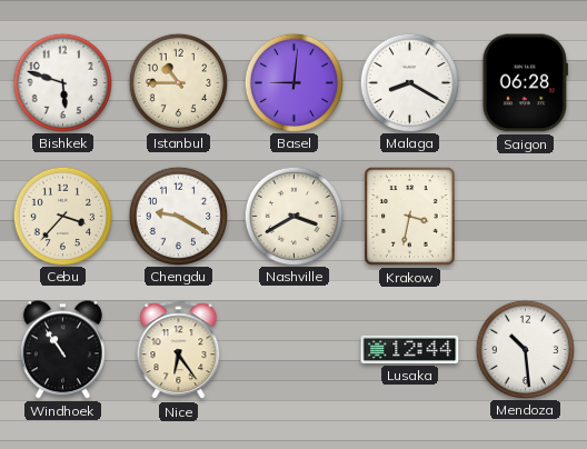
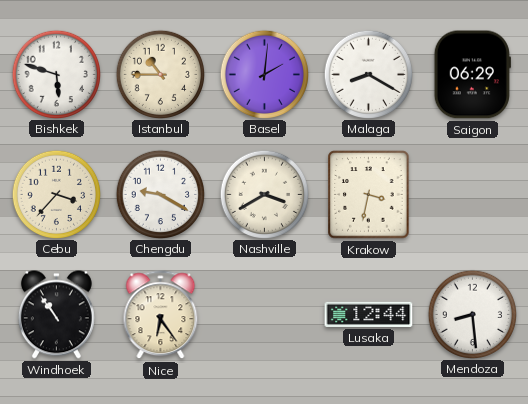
Basel: 9:01 -> 2:01 (264, 74)
Saigon: 06:28 -> 06:29 (472, 75)
Mendoza: 10:29 -> 8:29 (472, 314)
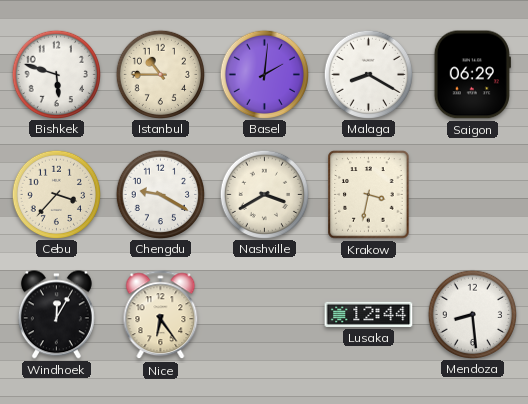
Windhoek: 10:54 -> 12:05 (56, 315)
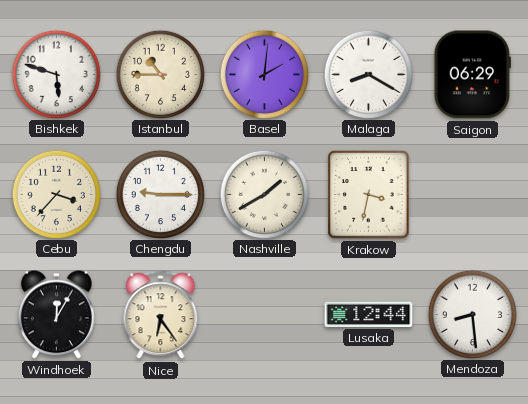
Chengdu: 9:20 -> 9:15 (160, 194)
Nashville: 3:40 -> 1:40 (264, 194)
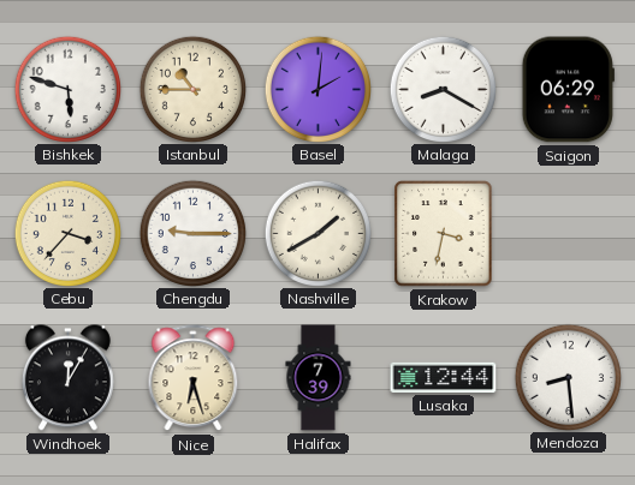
Nice: 6:24 -> 6:27 (194, 378)
Halifax: none -> 7:39 (319, 378)
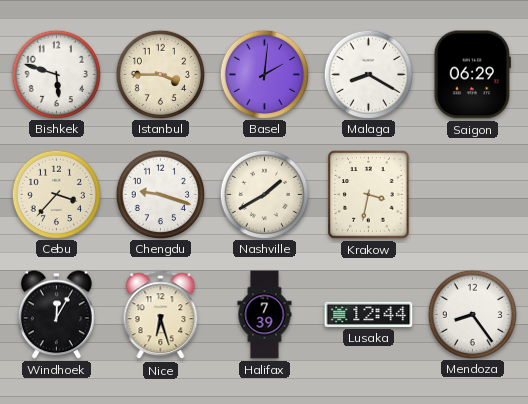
Istanbul: 10:45 -> 3:45 (160, 74)
Chengdu: 9:15 -> 9:18 (160, 194)
Mendoza: 8:29 -> 8:24 (472, 314)
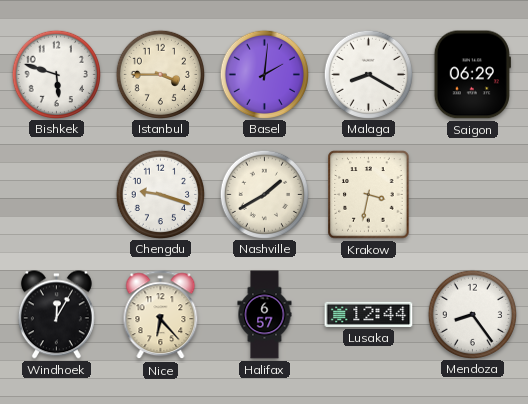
Cebu: 3:37 -> none (56, 194)
Nice: 6:27 -> 6:23 (161, 315)
Halifax: 7:39 -> 6:57 (265, 315)
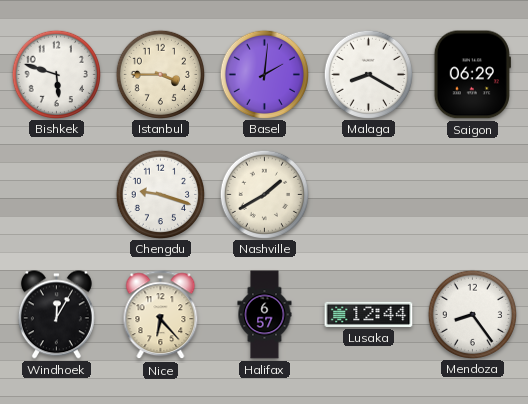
Krakow: 3:32 -> none (369, 195)
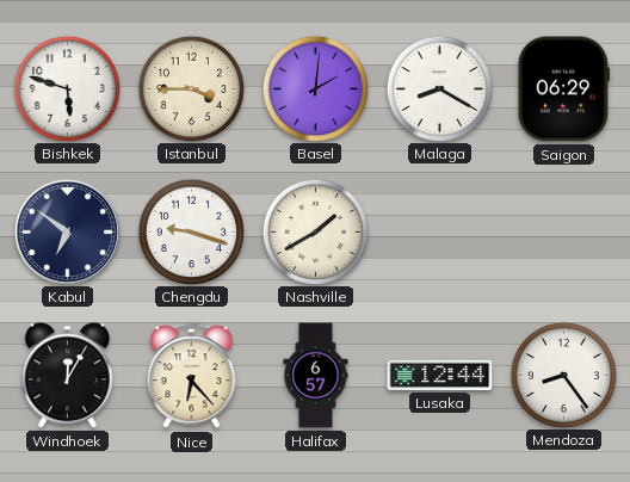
Kabul: none -> 6:51 (67, 231)
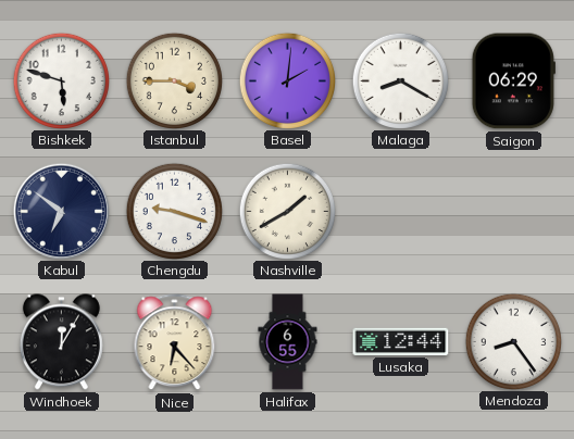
Halifax: 6:57 -> 6:55 (288, 342)
